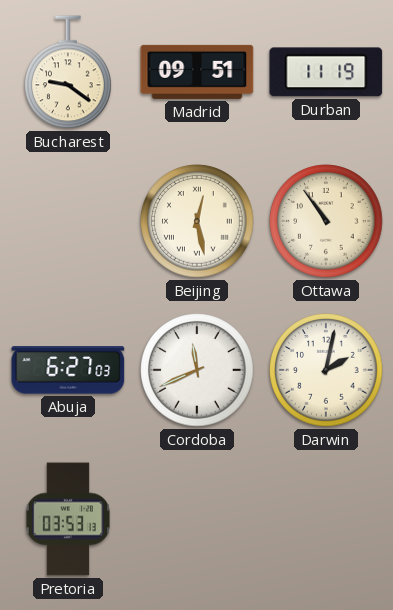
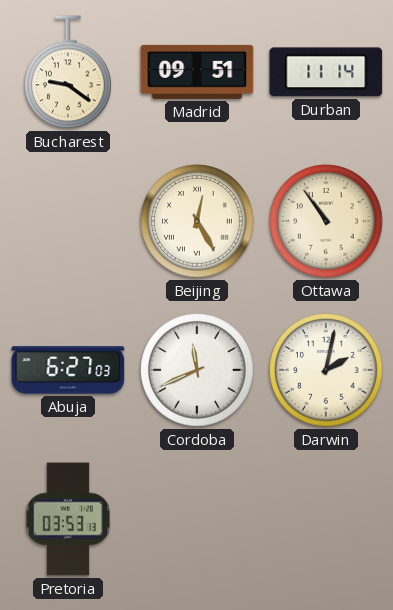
Durban: 11:19 -> 11:14 (326, 72)
Beijing: 12:28 -> 12:25 (197, 221)
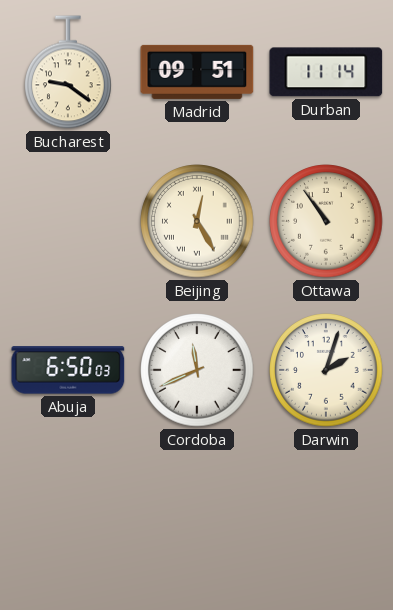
Abuja: 6:27 -> 6:50 (68, 370)
Darwin: 2:02 -> 2:03 (326, 370)
Pretoria: 03:53 -> none (68, 519)
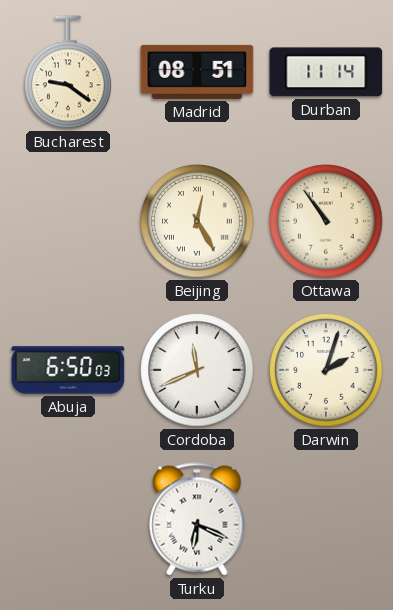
Madrid: 09:51 -> 08:51 (197, 72)
Turku: none -> 6:19 (197, 519)
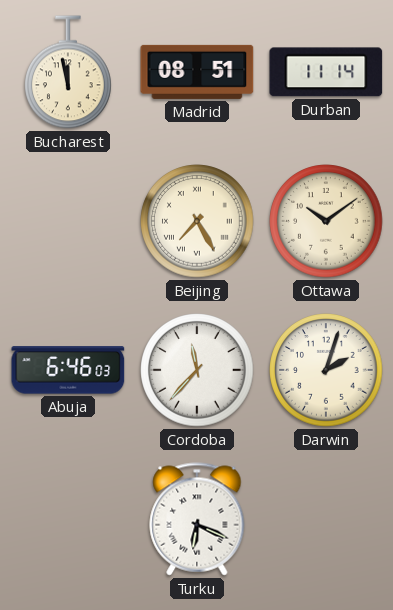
Bucharest: 9:21 -> 11:58 (69, 72)
Beijing: 12:25 -> 7:25 (197, 221)
Ottawa: 10:54 -> 10:09 (326, 221)
Abuja: 6:50 -> 6:46 (68, 370)
Cordoba: 11:41 -> 11:37 (197, 370)
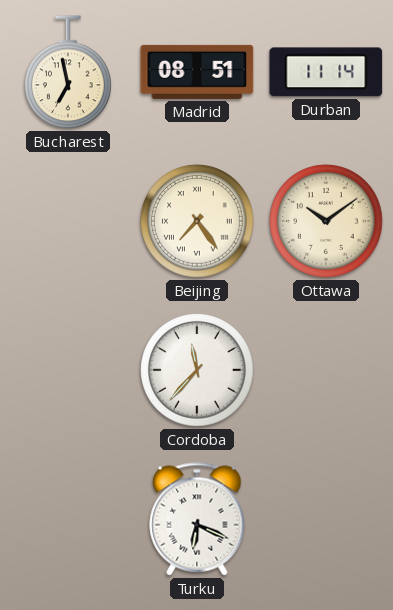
Bucharest: 11:58 -> 6:58 (69, 72)
Beijing: 7:25 -> 7:24 (197, 221)
Abuja: 6:46 -> none (68, 370)
Darwin: 2:03 -> none (326, 370)
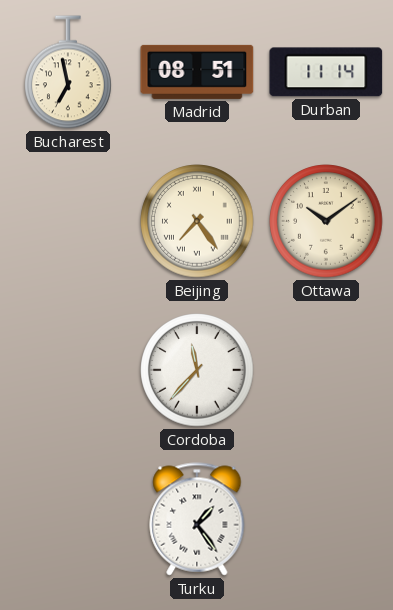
Turku: 6:19 -> 1:24 (197, 519)
